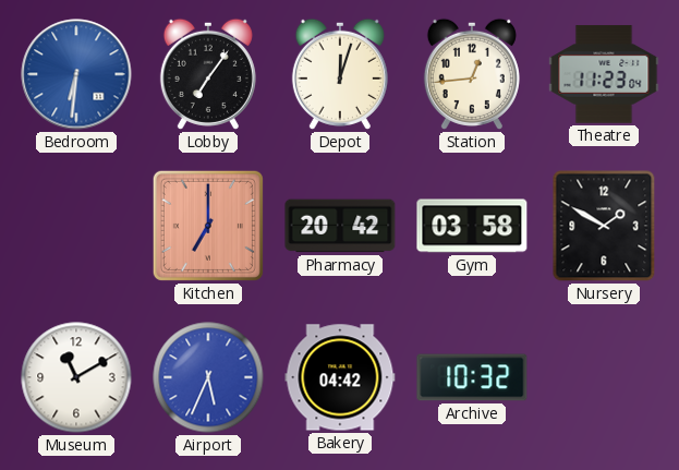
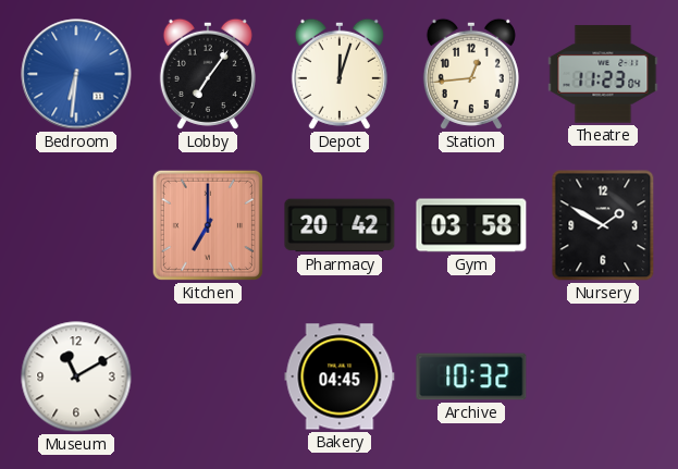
Airport: 5:34 -> none (208, 377)
Bakery: 04:42 -> 04:45 (340, 377)
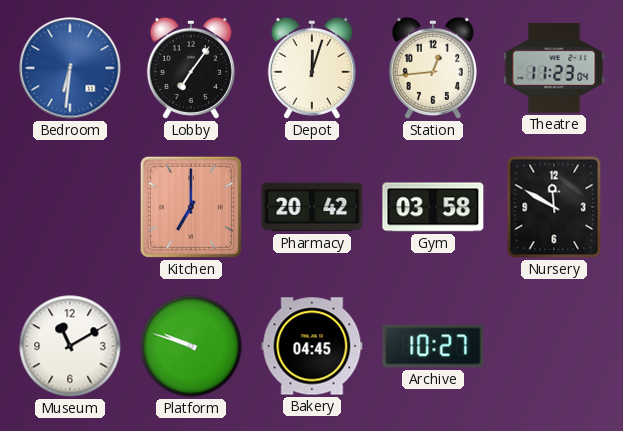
Nursery: 1:50 -> 11:50 (554, 207)
Platform: none -> 9:48 (191, 346)
Archive: 10:32 -> 10:27 (433, 346)
